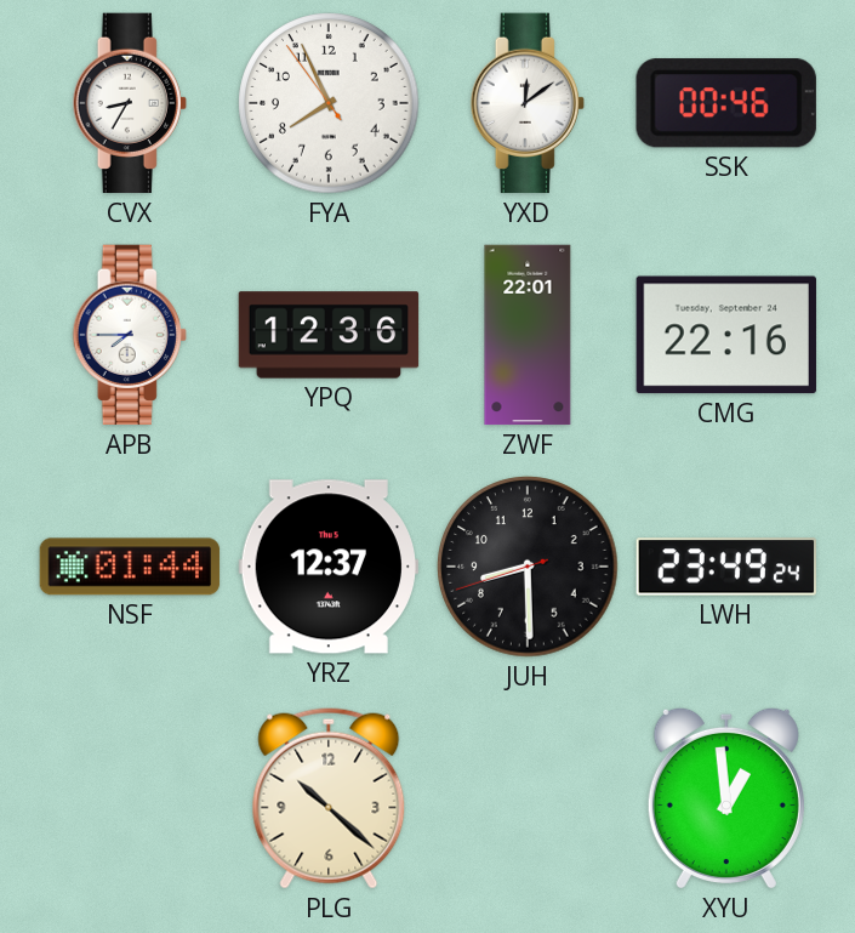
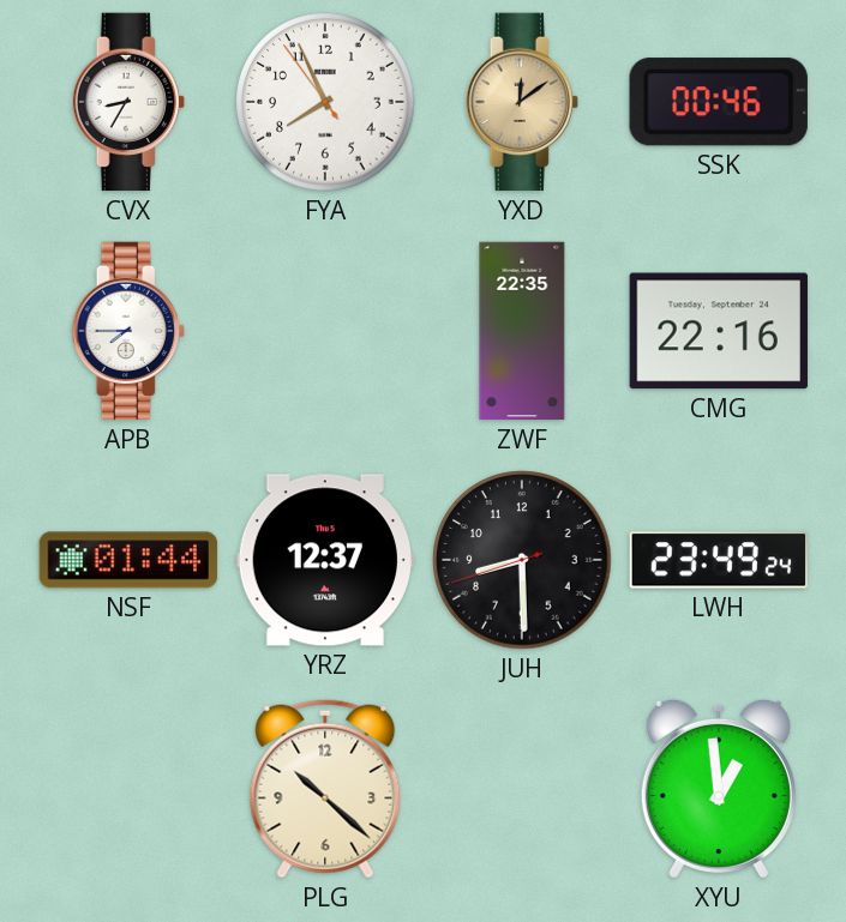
YXD dial: white -> champagne (522, 102)
YPQ: 12:36 -> none (329, 335)
ZWF: 22:01 -> 22:35 (522, 331)
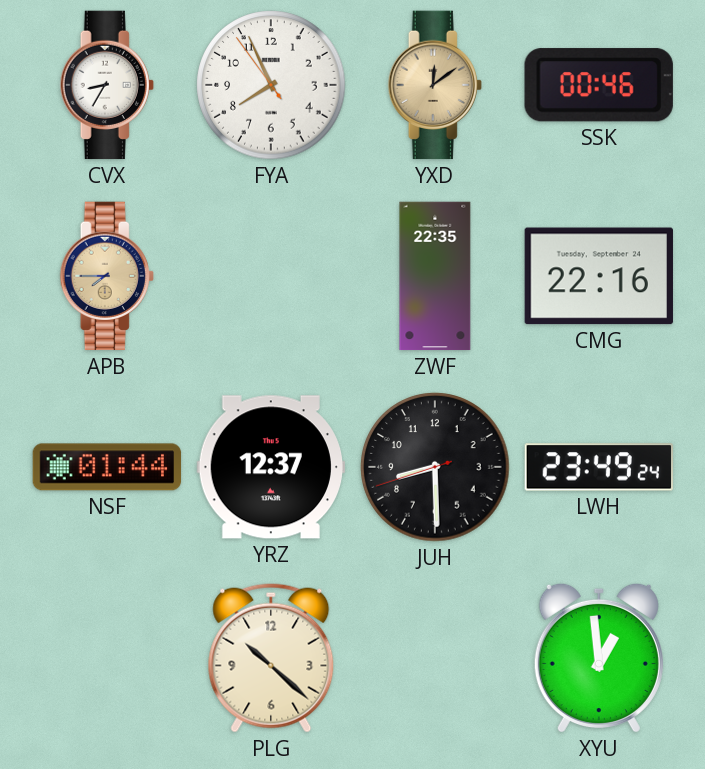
APB dial: white -> champagne (107, 276)
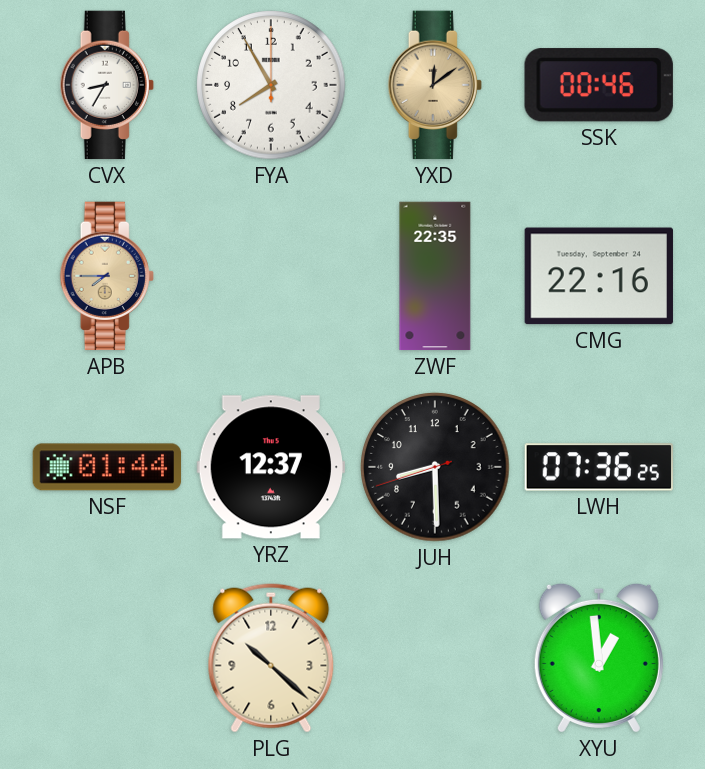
FYA: 7:55:54 -> 7:55:00 (271, 85)
LWH: 23:49 -> 07:36 (598, 467)
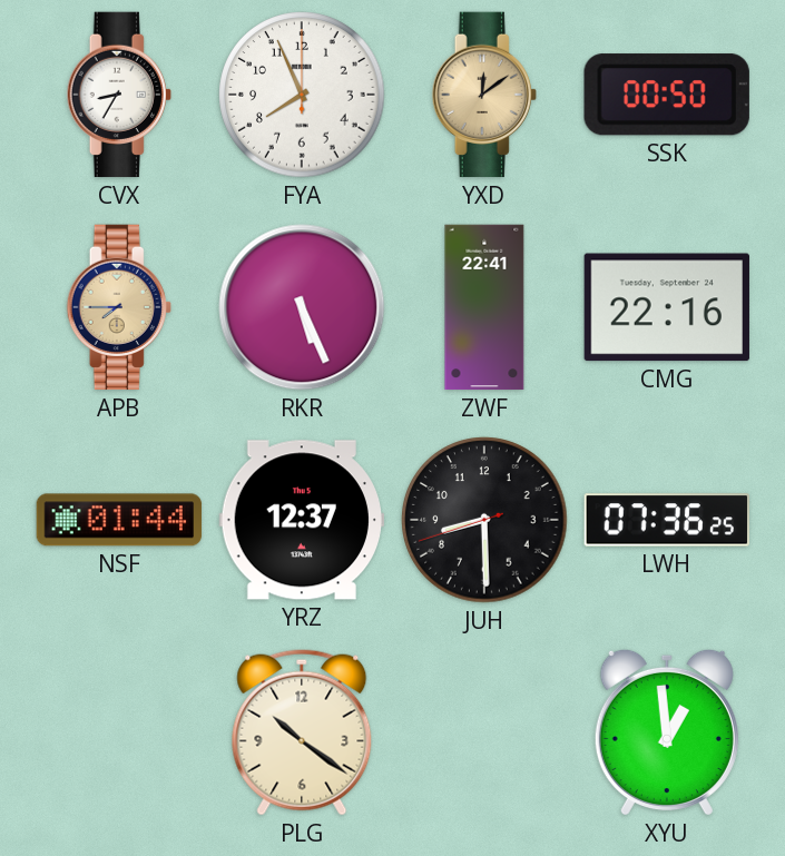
FYA: 7:55 -> 7:56 (302, 95)
SSK: 00:46 -> 00:50 (667, 95)
RKR: none -> 5:26 (302, 307)
ZWF: 22:35 -> 22:41 (484, 307)
PLG: 10:22 -> 10:21 (302, 732)
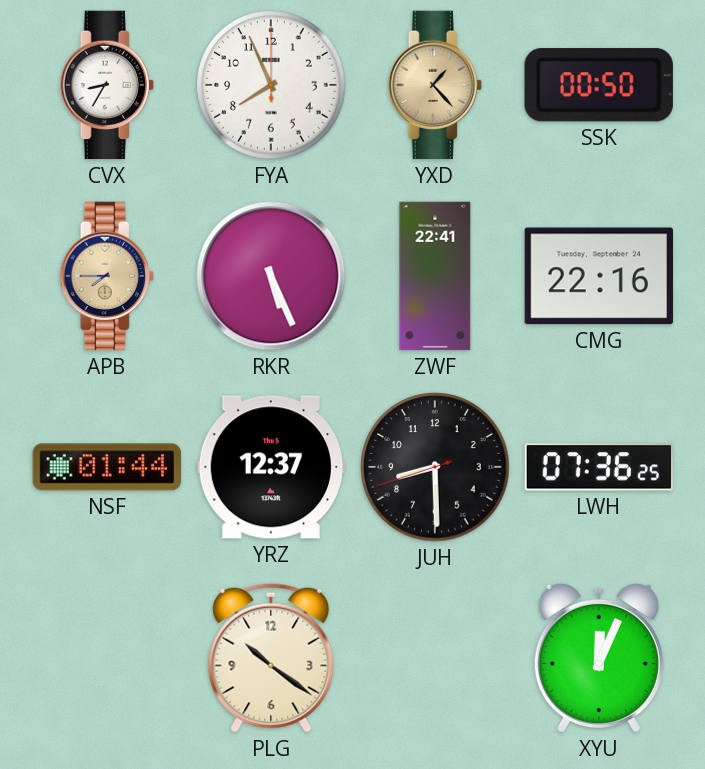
YXD: 12:09 -> 1:23 (435, 85)
XYU: 12:59 -> 12:04 (599, 658)
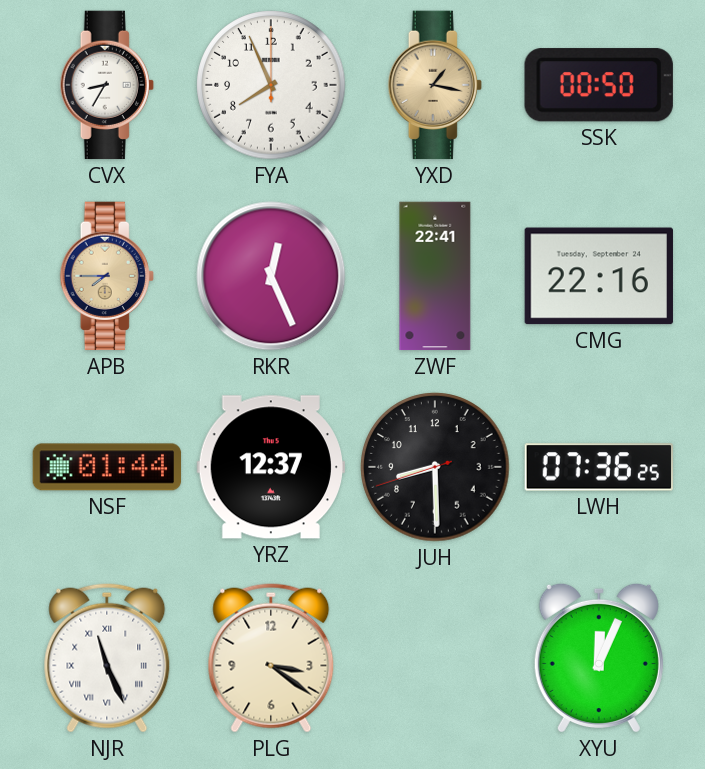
YXD: 1:23 -> 1:17 (435, 85)
RKR: 5:26 -> 12:26 (271, 276)
NJR: none -> 11:26 (107, 658)
PLG: 10:21 -> 3:21 (271, 658)
